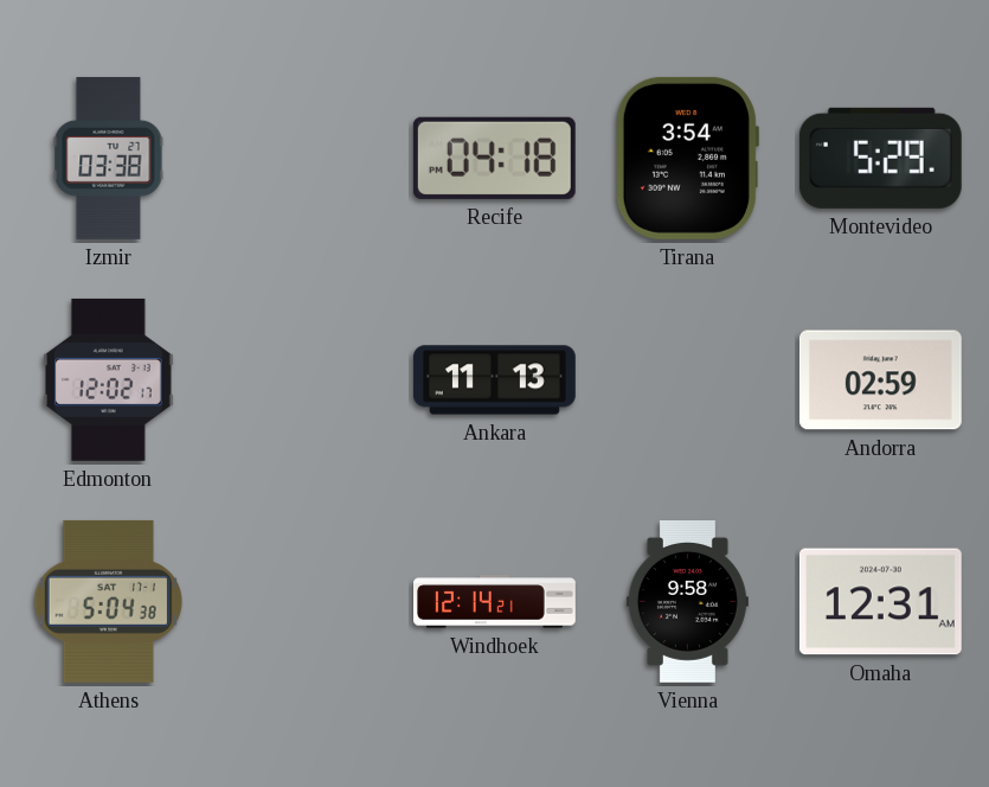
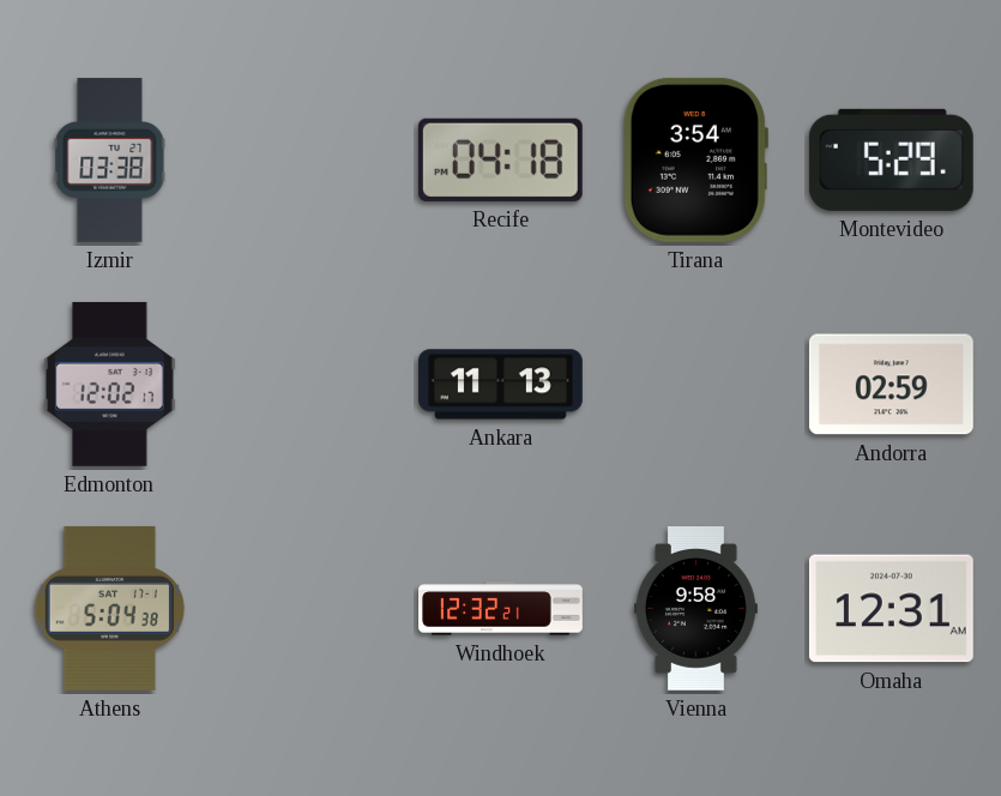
Windhoek: 12:14 -> 12:32 (501, 609)
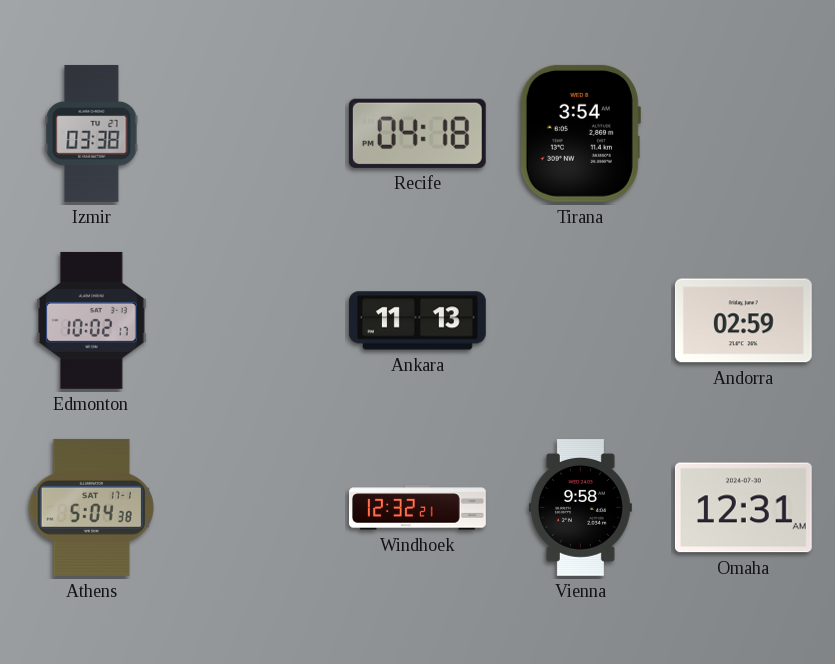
Montevideo: 5:29 -> none (891, 159)
Edmonton: 12:02 -> 10:02 (92, 320)
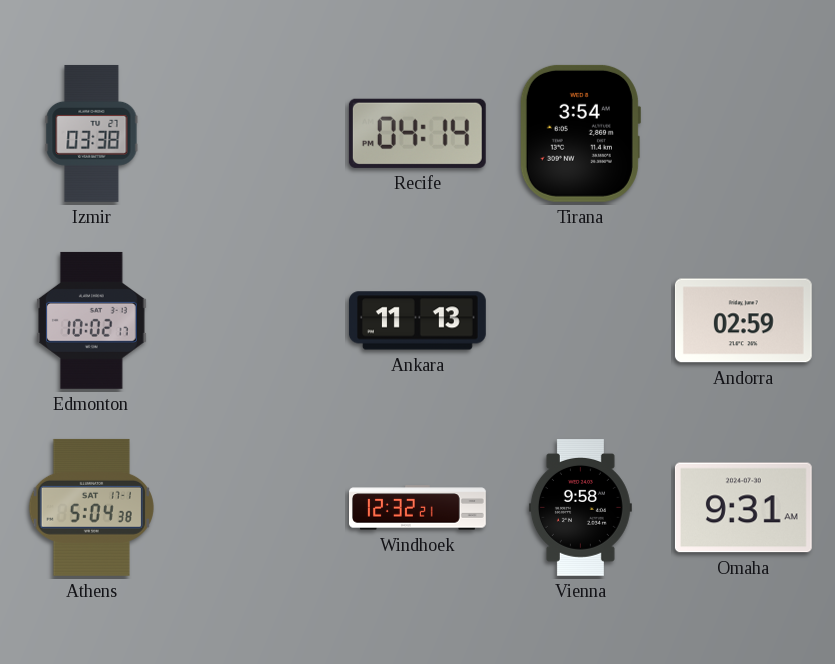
Recife: 04:18 -> 04:14 (417, 133)
Omaha: 12:31 -> 9:31 (743, 508)
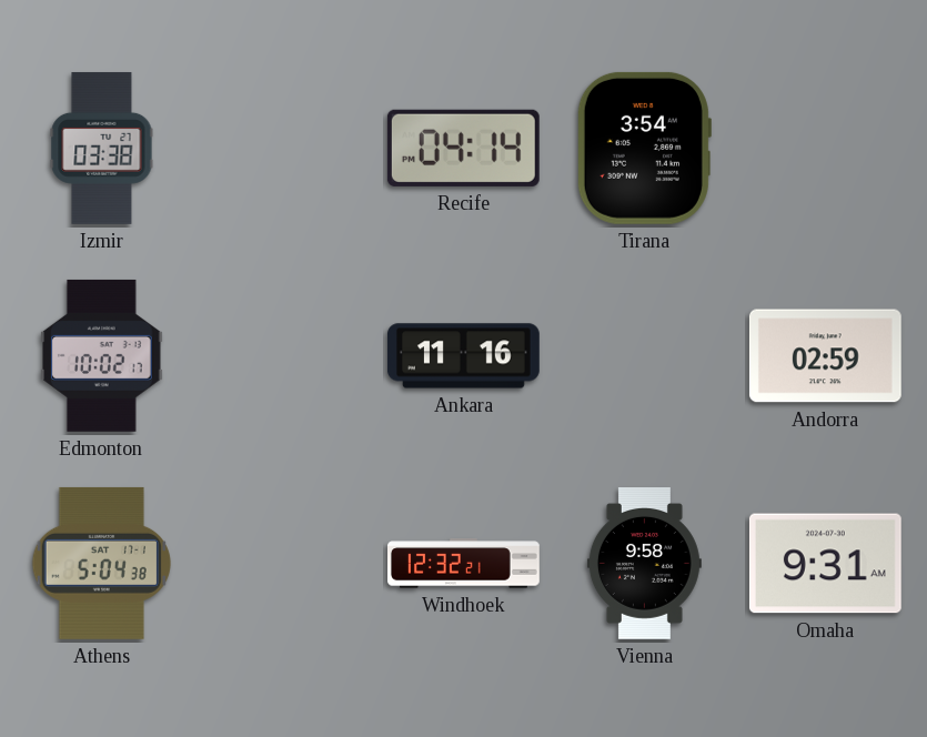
Ankara: 11:13 -> 11:16 (464, 356)
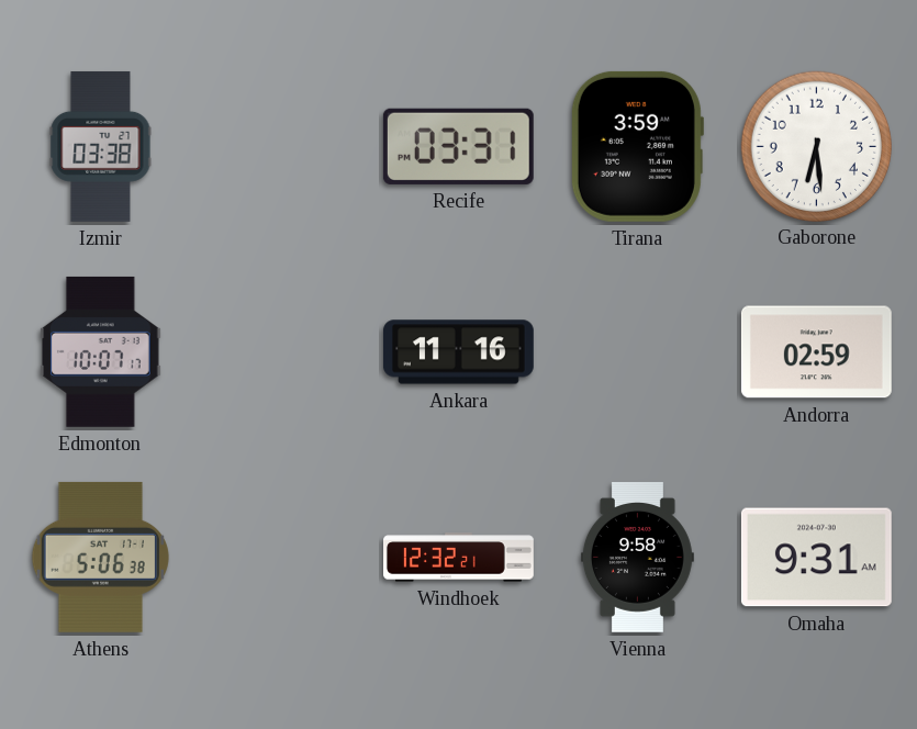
Recife: 04:14 -> 03:31 (458, 146)
Tirana: 3:54 -> 3:59 (637, 146)
Gaborone: none -> 6:29 (816, 146)
Edmonton: 10:02 -> 10:07 (101, 351)
Athens: 5:04 -> 5:06 (100, 557)
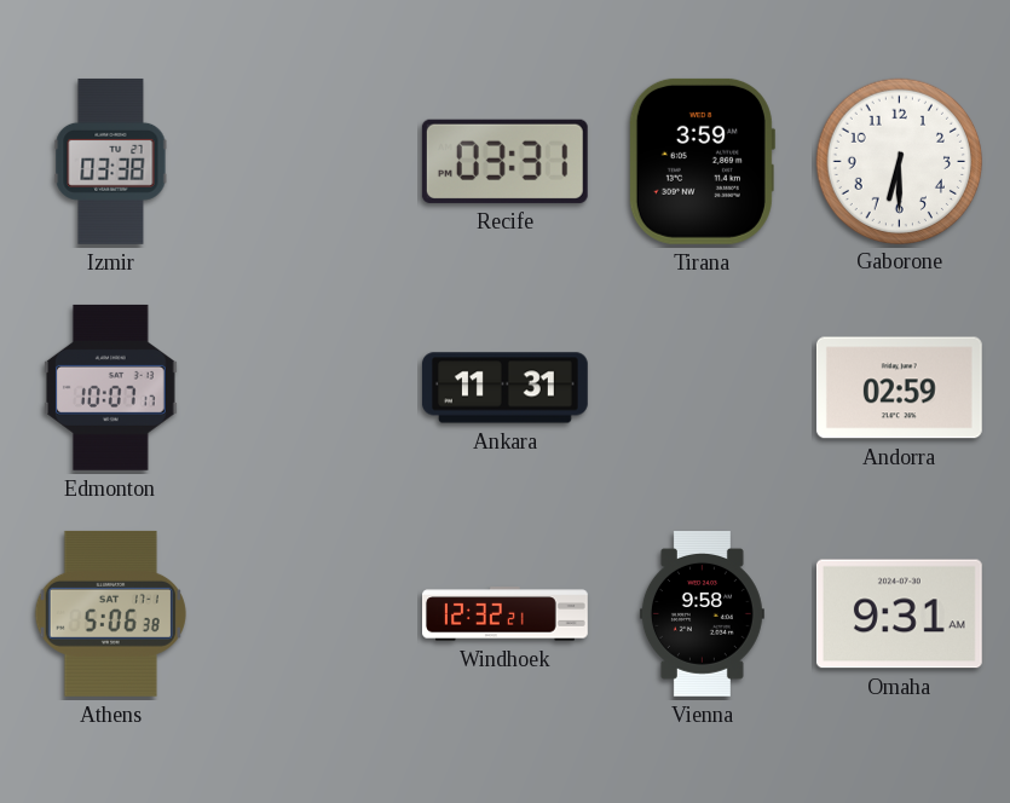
Gaborone: 6:29 -> 6:30 (899, 161)
Ankara: 11:16 -> 11:31 (506, 388)
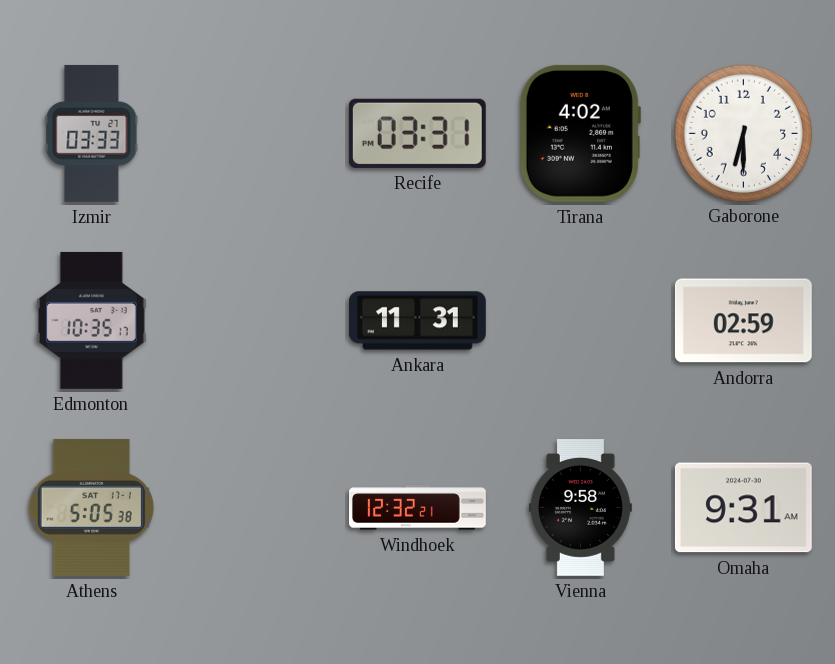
Izmir: 03:38 -> 03:33 (92, 133)
Tirana: 3:59 -> 4:02 (580, 133)
Edmonton: 10:07 -> 10:35 (92, 320)
Athens: 5:06 -> 5:05 (91, 507)
